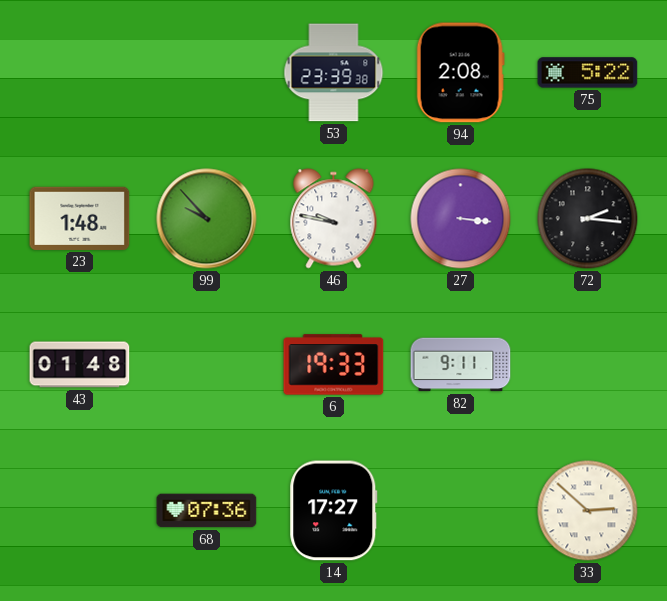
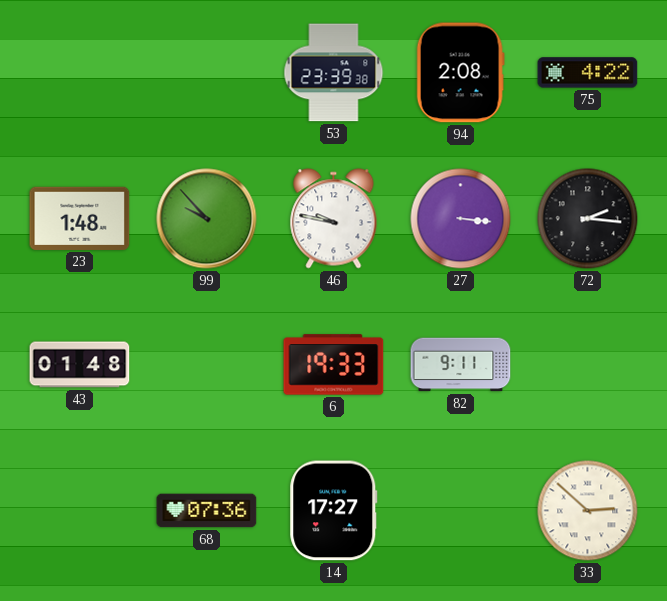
75: 5:22 -> 4:22 (588, 73)
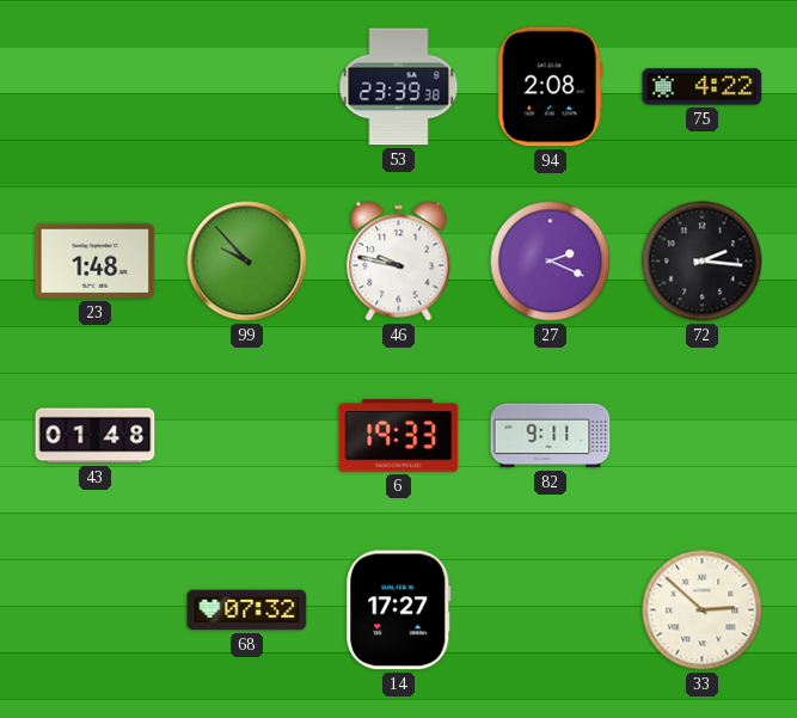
27: 3:16 -> 2:19 (551, 262)
68: 07:36 -> 07:32 (247, 610)
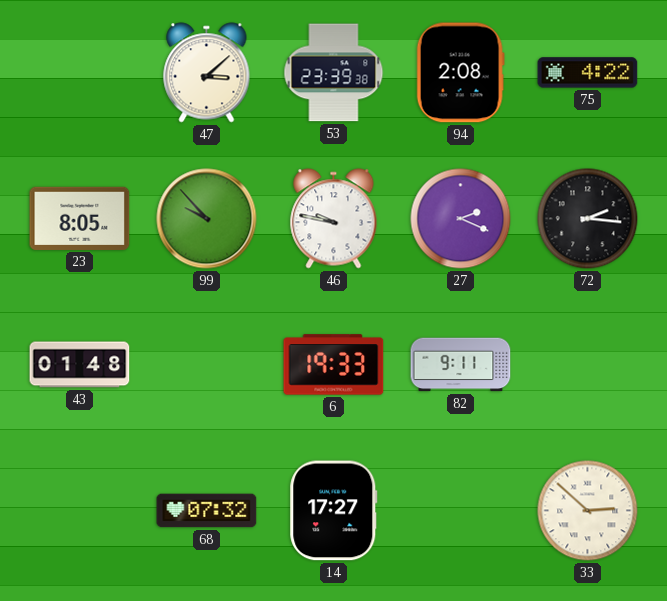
47: none -> 3:08 (207, 73)
23: 1:48 -> 8:05 (80, 218)
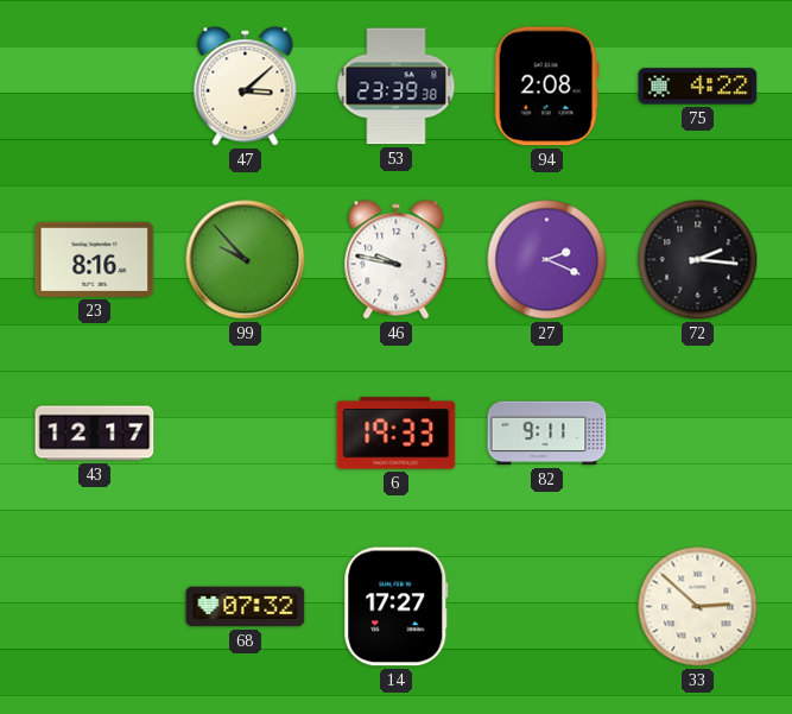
23: 8:05 -> 8:16 (95, 259)
43: 01:48 -> 12:17 (95, 434)
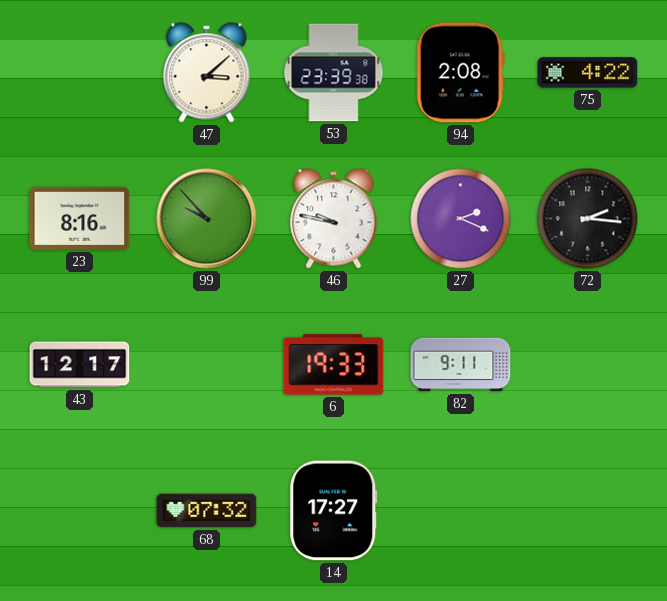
33: 2:52 -> none (698, 607)
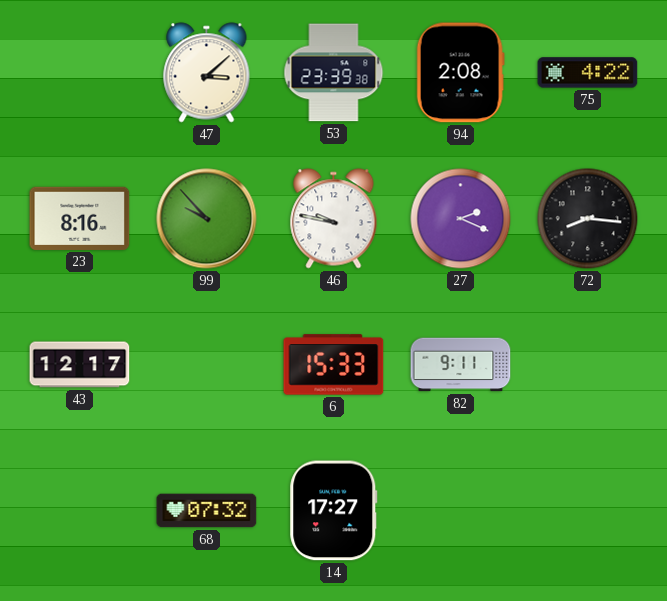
72: 2:16 -> 8:16 (588, 219)
6: 19:33 -> 15:33 (334, 365)
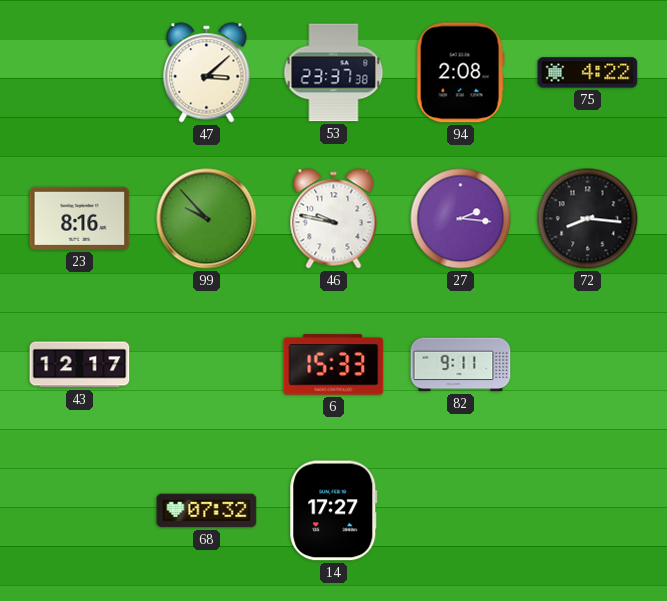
53: 23:39 -> 23:37 (334, 73)
27: 2:19 -> 2:16 (461, 219)
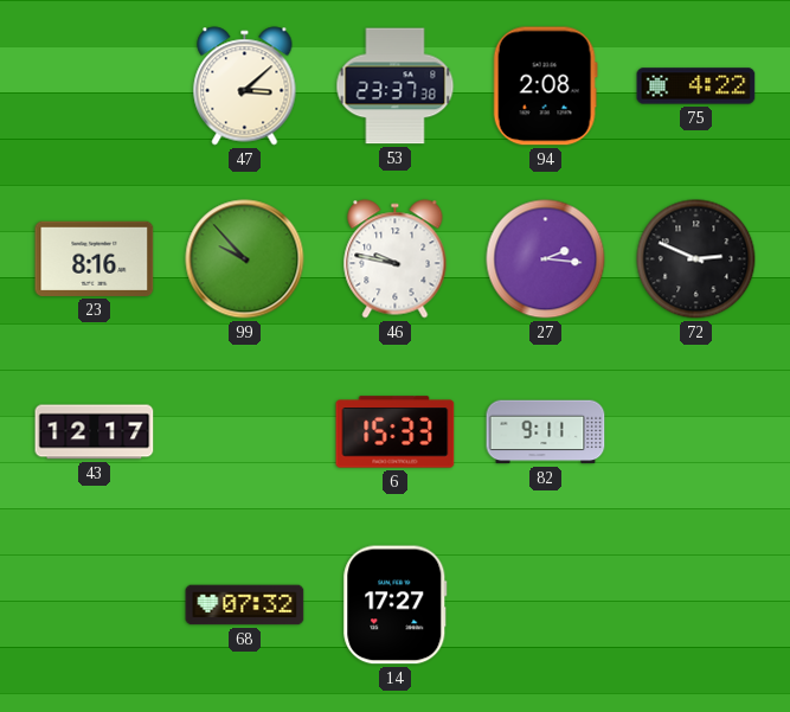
72: 8:16 -> 2:49 (696, 259)
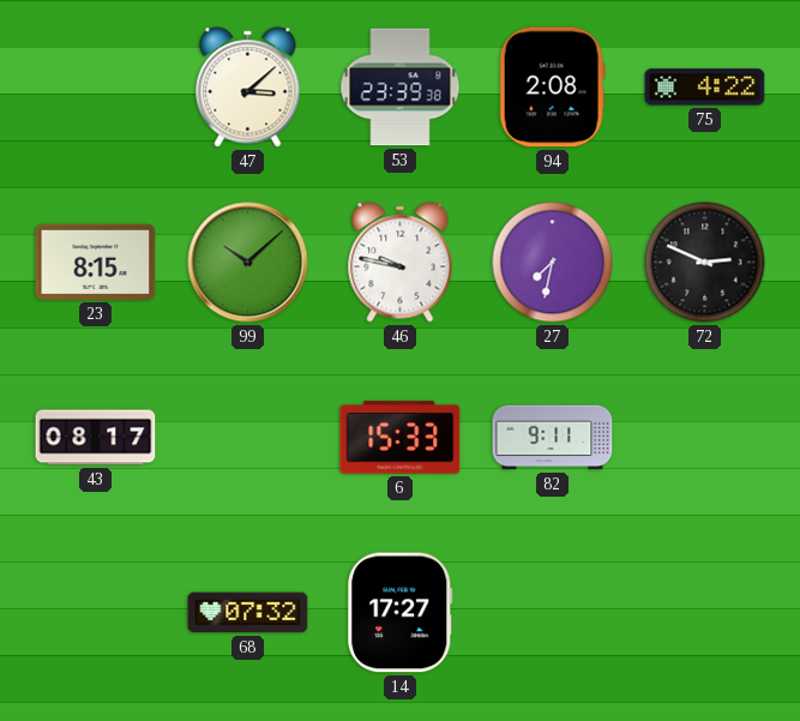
53: 23:37 -> 23:39 (401, 88)
23: 8:16 -> 8:15 (96, 262)
99: 9:53 -> 10:08 (248, 263)
27: 2:16 -> 7:32 (553, 263)
43: 12:17 -> 08:17 (96, 438)
